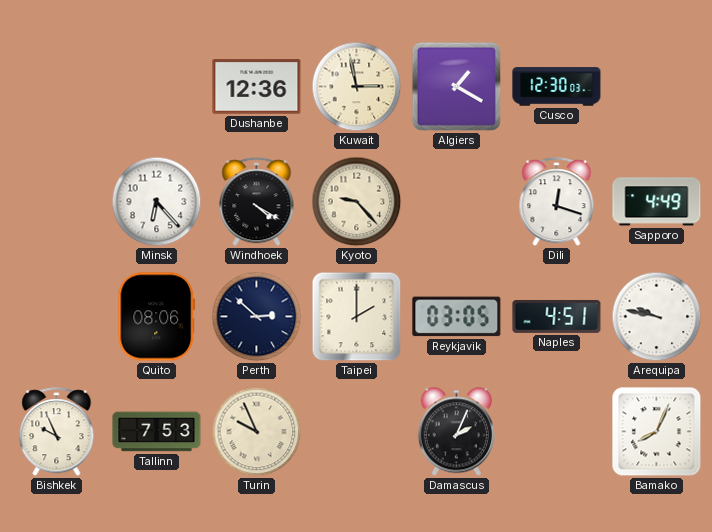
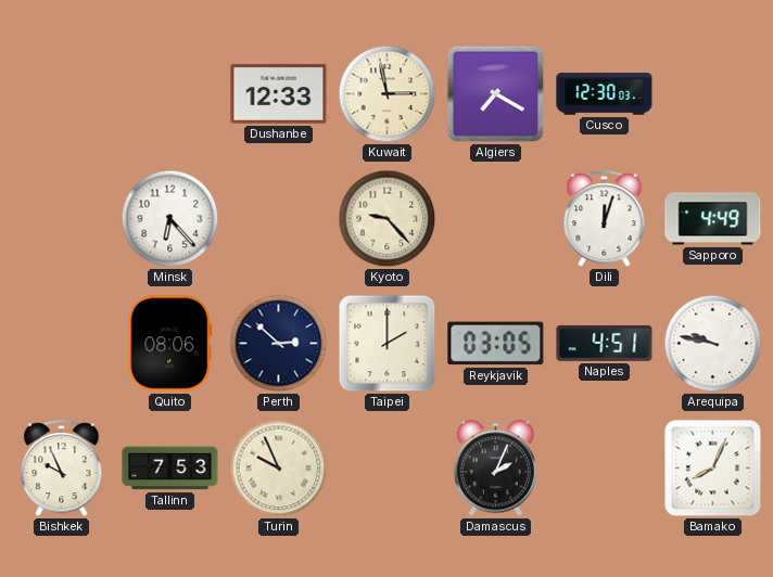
Dushanbe: 12:36 -> 12:33 (279, 94)
Algiers: 1:20 -> 7:20 (495, 93)
Windhoek: 4:20 -> none (257, 202)
Dili: 12:18 -> 12:03 (605, 219)
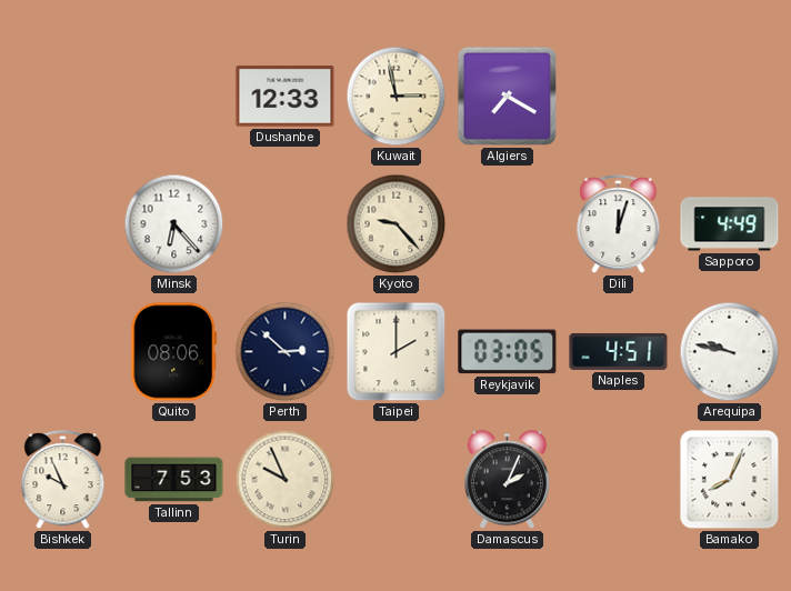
Cusco: 12:30 -> none (605, 94)
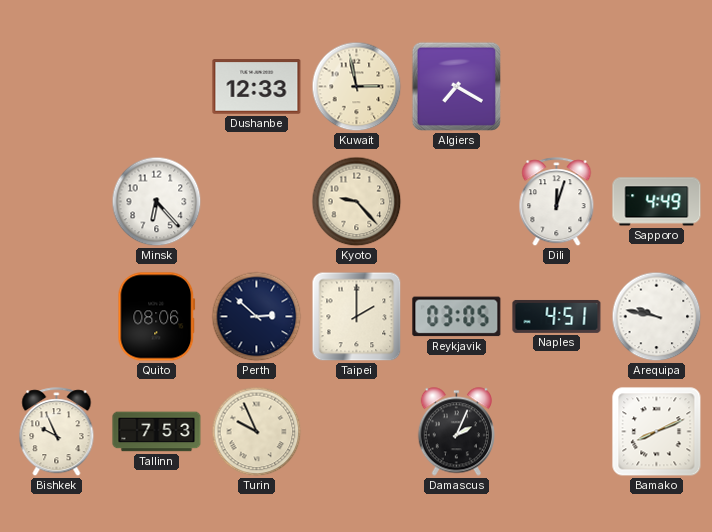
Bamako: 8:04 -> 8:11 (657, 432)
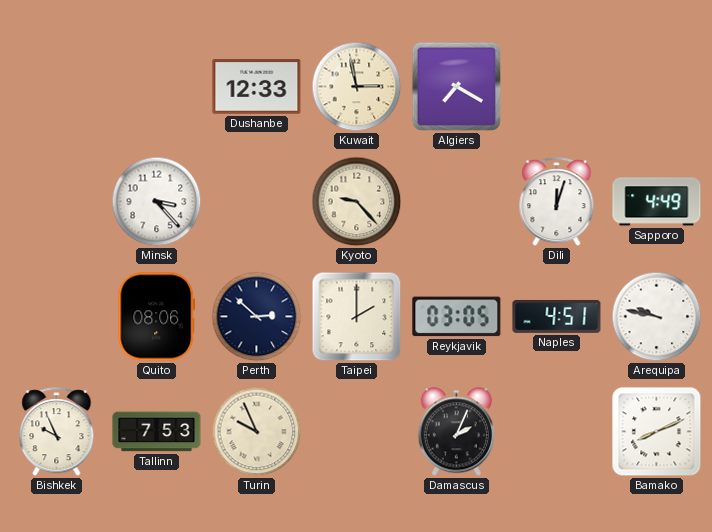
Minsk: 6:23 -> 3:23 (157, 202)
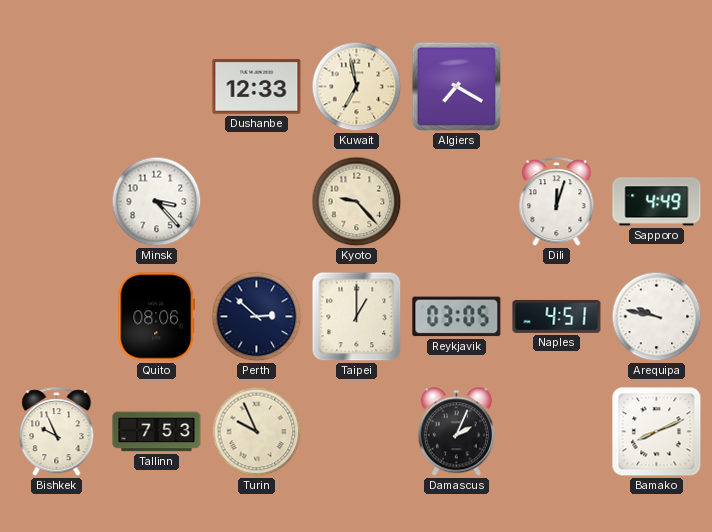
Kuwait: 2:58 -> 6:58 (357, 87)
Taipei: 2:00 -> 1:00 (357, 317)
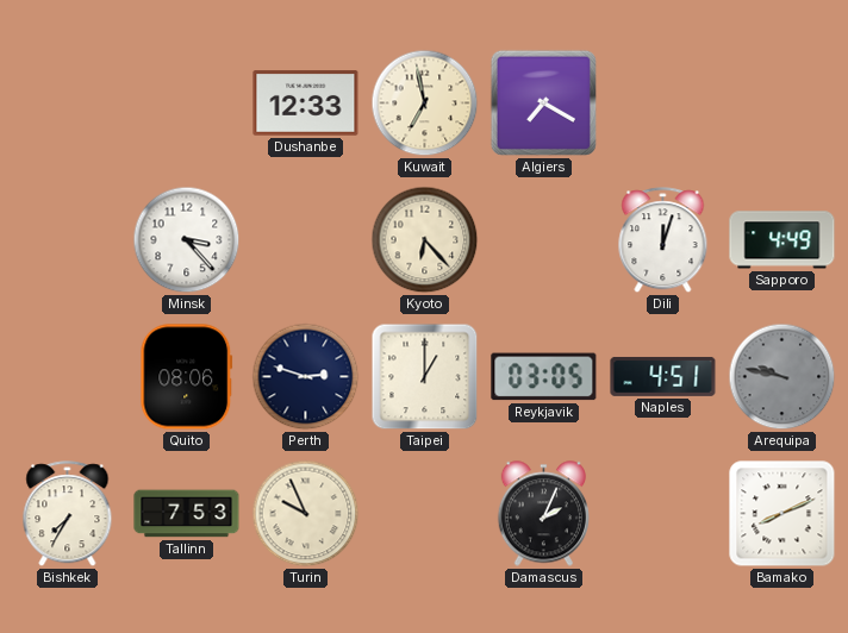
Kyoto: 9:23 -> 6:23 (425, 240)
Perth: 2:52 -> 2:48 (306, 377)
Arequipa dial: white -> grey (782, 377)
Bishkek: 9:56 -> 7:35 (68, 514)
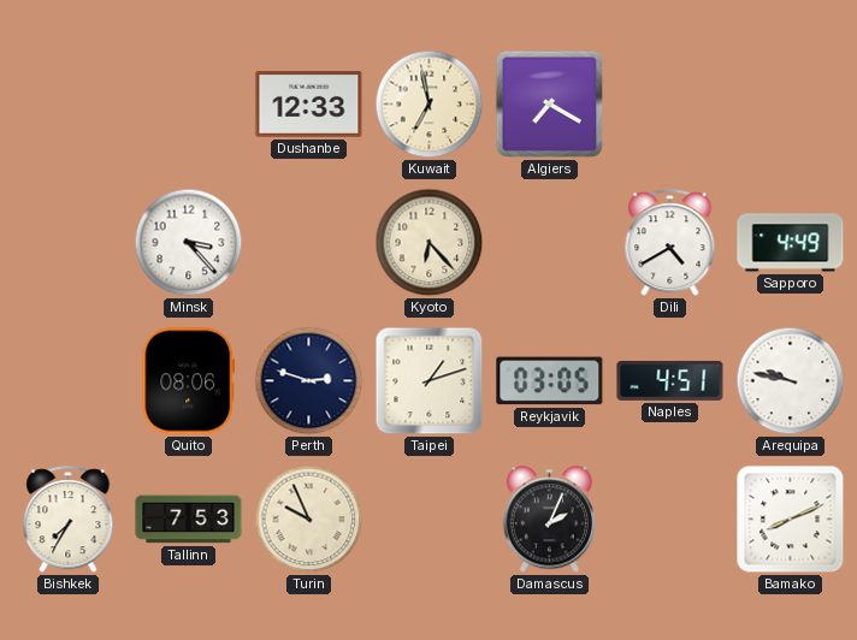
Dili: 12:03 -> 4:40 (670, 243)
Taipei: 1:00 -> 1:12 (430, 381)
Arequipa dial: grey -> white (791, 381)
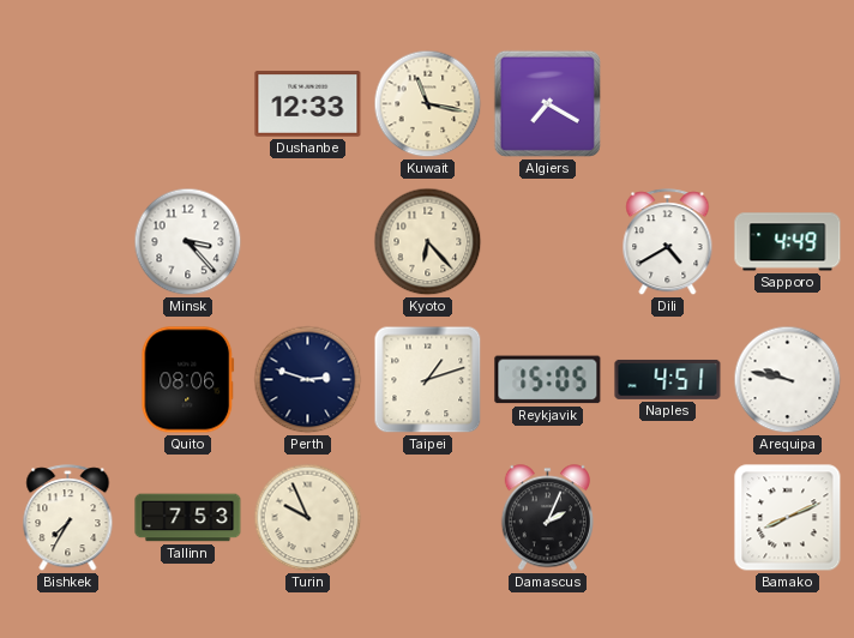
Kuwait: 6:58 -> 11:17 (428, 104)
Reykjavik: 03:05 -> 15:05 (548, 380)
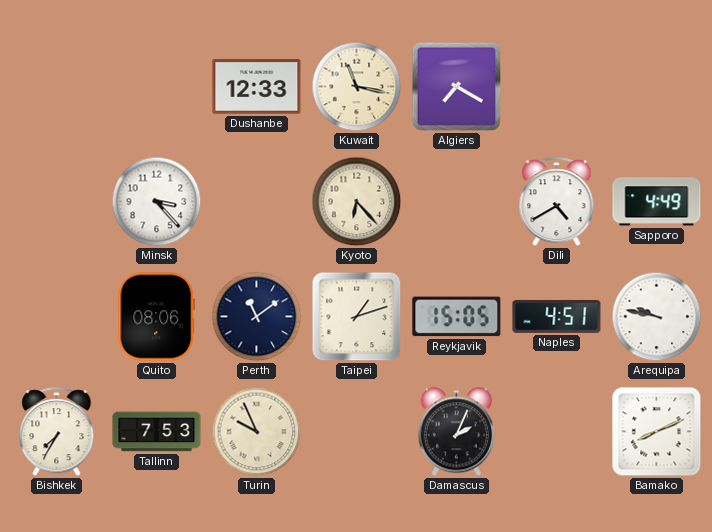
Perth: 2:48 -> 11:09 (257, 317)
